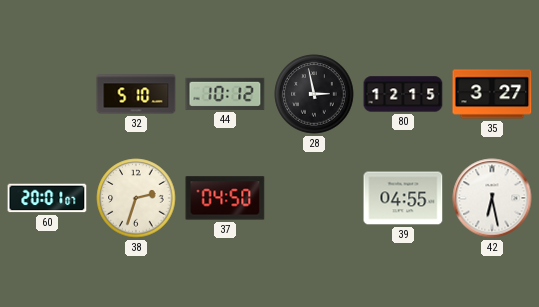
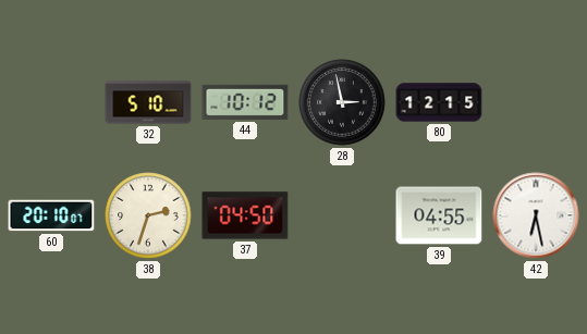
35: 3:27 -> none (492, 94)
60: 20:01 -> 20:10 (51, 215)
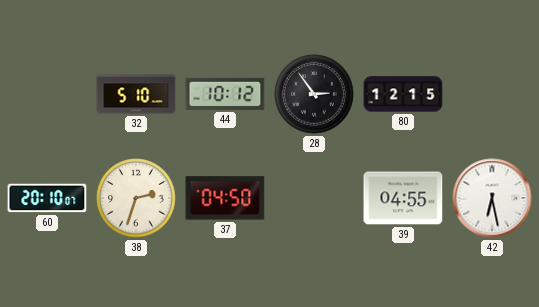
28: 2:58 -> 2:54 (314, 94)
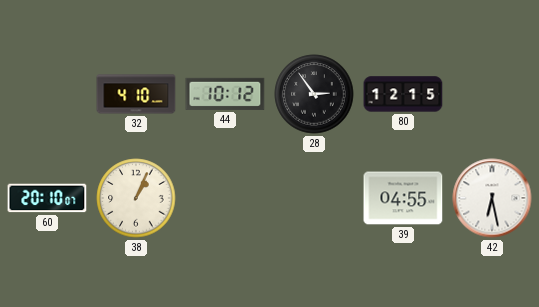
32: 5:10 -> 4:10 (136, 94)
38: 2:33 -> 1:04 (136, 198)
37: 04:50 -> none (225, 198)
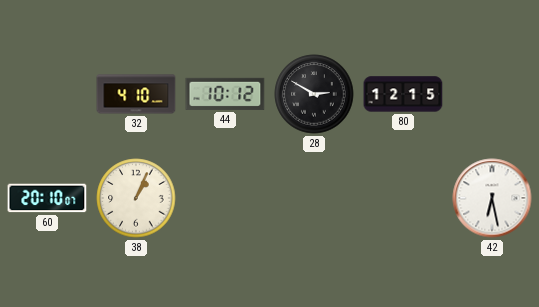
28: 2:54 -> 2:50 (314, 94)
39: 04:55 -> none (403, 198)
